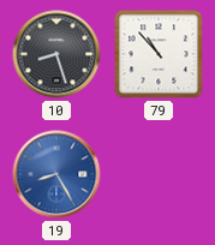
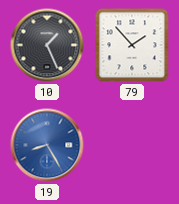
10: 8:27 -> 1:26 (47, 45)
79: 10:53 -> 1:53 (132, 45)
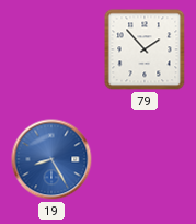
10: 1:26 -> none (47, 45)
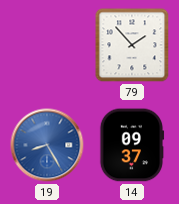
14: none -> 09:37 (132, 145)
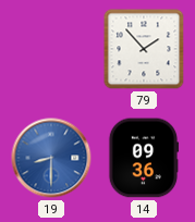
19: 8:25 -> 8:30 (51, 158)
14: 09:37 -> 09:36 (144, 158)
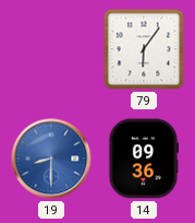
79: 1:53 -> 6:06 (144, 49)
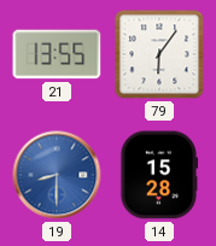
21: none -> 13:55 (57, 54)
14: 09:36 -> 15:28 (159, 175)
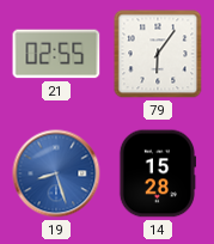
21: 13:55 -> 02:55 (56, 54)
19: 8:30 -> 8:27 (56, 173)
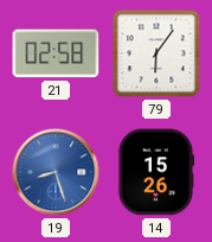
21: 02:55 -> 02:58 (56, 53)
14: 15:28 -> 15:26 (156, 172)
